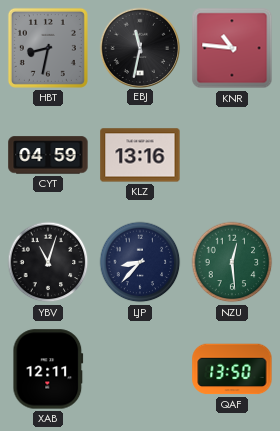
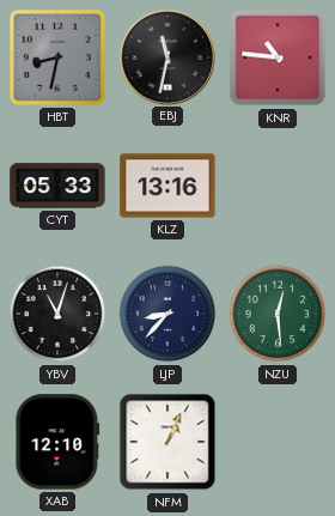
CYT: 04:59 -> 05:33 (57, 186)
XAB: 12:11 -> 12:10 (57, 442)
NFM: none -> 1:04 (167, 442)
QAF: 13:50 -> none (232, 369)
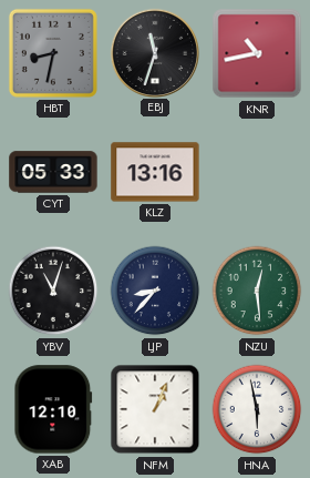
EBJ: 11:32 -> 11:33 (154, 52)
KNR: 10:46 -> 10:43 (257, 53)
HNA: none -> 5:58 (257, 409)
